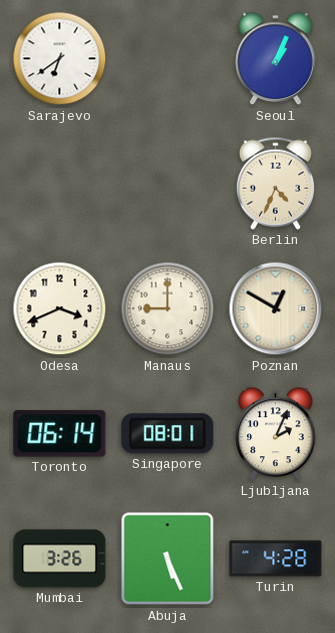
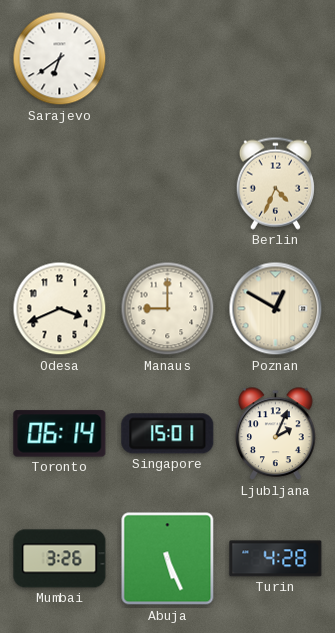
Seoul: 1:04 -> none (276, 59)
Singapore: 08:01 -> 15:01 (168, 434)
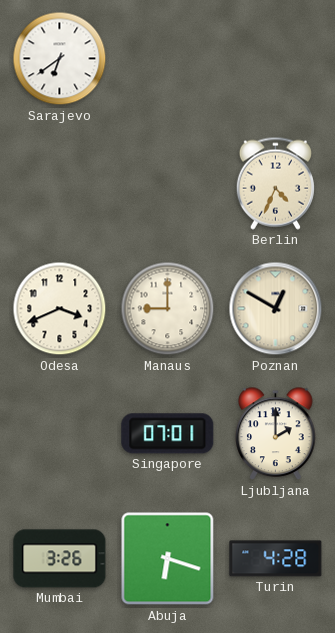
Toronto: 06:14 -> none (60, 434)
Singapore: 15:01 -> 07:01 (168, 434)
Ljubljana: 2:04 -> 2:00 (276, 434)
Abuja: 5:26 -> 6:18 (168, 559)
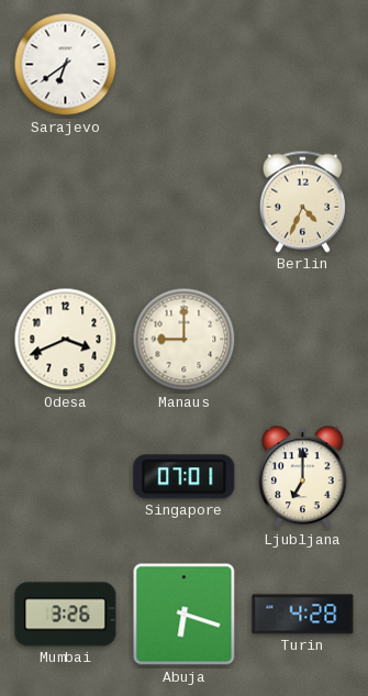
Poznan: 12:50 -> none (276, 309)
Ljubljana: 2:00 -> 7:00 (303, 477)
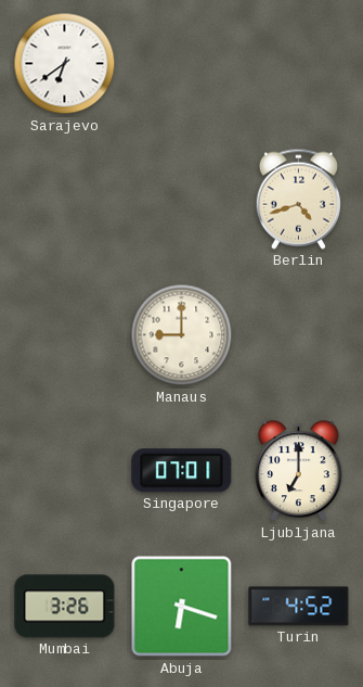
Berlin: 4:34 -> 4:42 (298, 199)
Odesa: 3:41 -> none (66, 340)
Turin: 4:28 -> 4:52 (299, 607)
